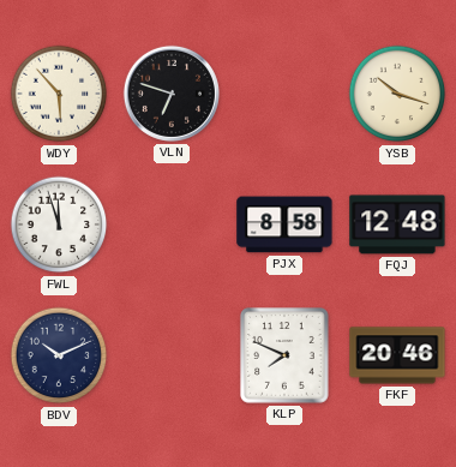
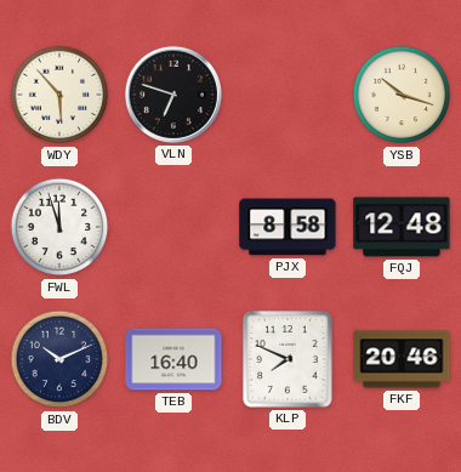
TEB: none -> 16:40 (173, 359)
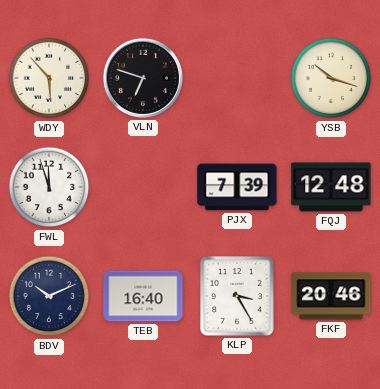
PJX: 8:58 -> 7:39 (237, 187)
KLP: 7:49 -> 3:25 (237, 296)
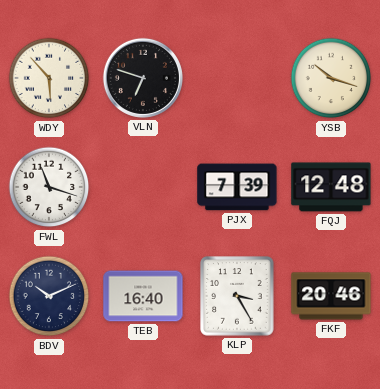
FWL: 11:57 -> 11:18 (49, 187)
